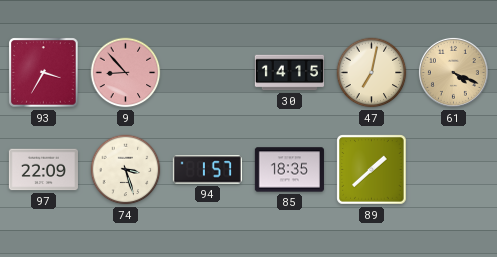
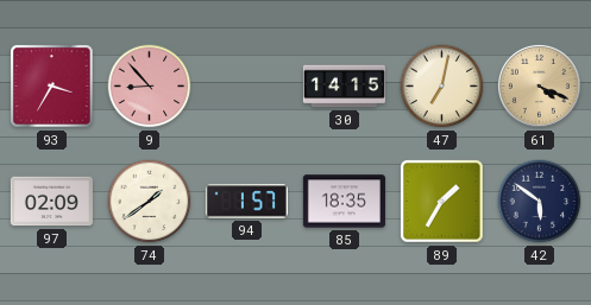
97: 22:09 -> 02:09 (51, 202)
74: 3:27 -> 1:39 (150, 202)
89: 1:38 -> 1:35 (442, 202)
42: none -> 5:51 (540, 202)
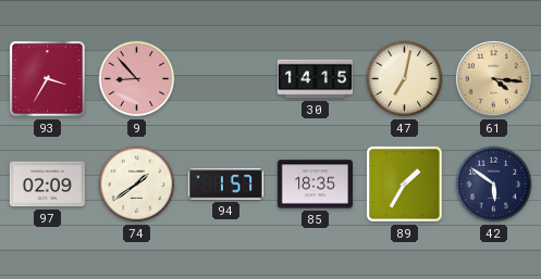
61: 4:19 -> 4:16 (493, 78)
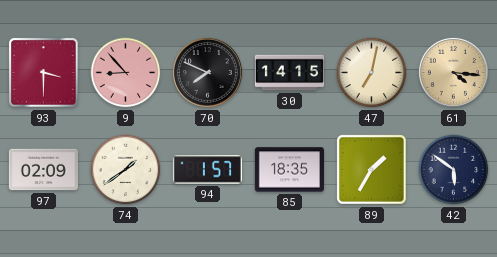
93: 3:35 -> 3:30 (44, 73)
70: none -> 7:49 (207, 72)
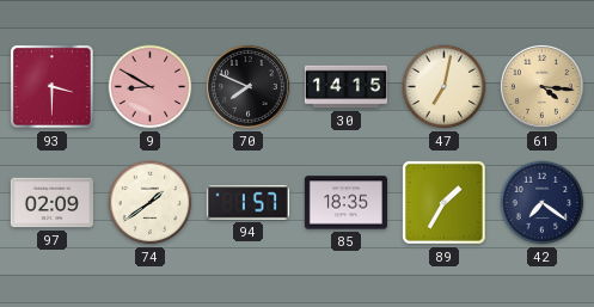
9: 8:53 -> 8:50 (151, 87)
42: 5:51 -> 7:21 (543, 203)
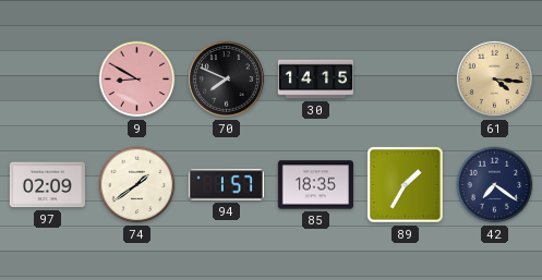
93: 3:30 -> none (53, 87)
47: 7:02 -> none (445, 87)
